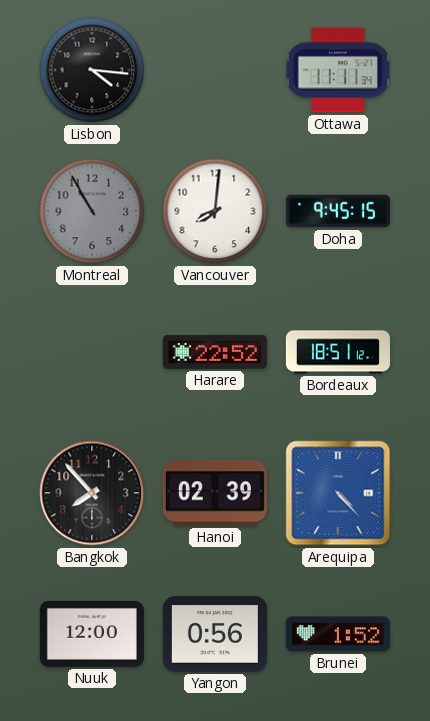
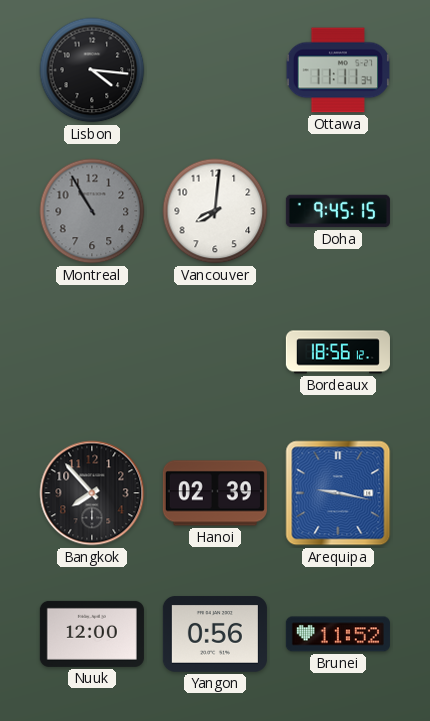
Harare: 22:52 -> none (215, 353)
Bordeaux: 18:51 -> 18:56 (338, 352)
Arequipa: 4:23 -> 9:17 (338, 493)
Brunei: 1:52 -> 11:52 (338, 634)
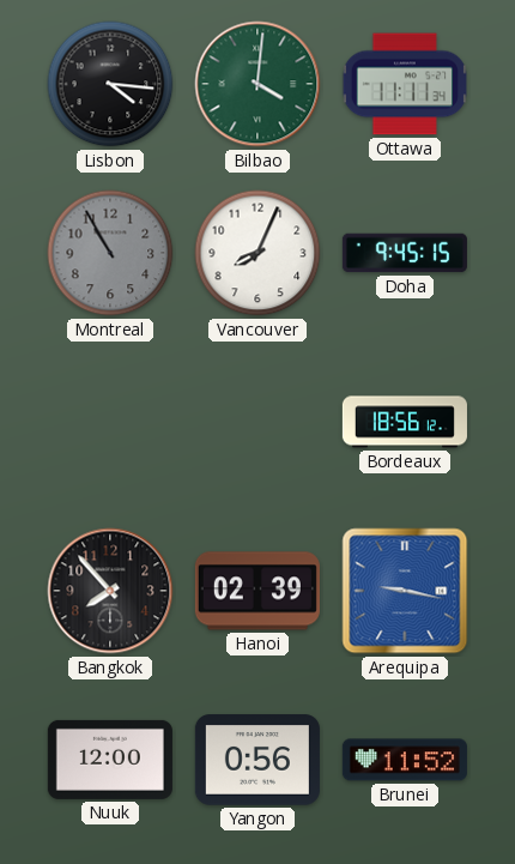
Bilbao: none -> 4:01 (257, 84)
Vancouver: 8:01 -> 8:04 (257, 253)
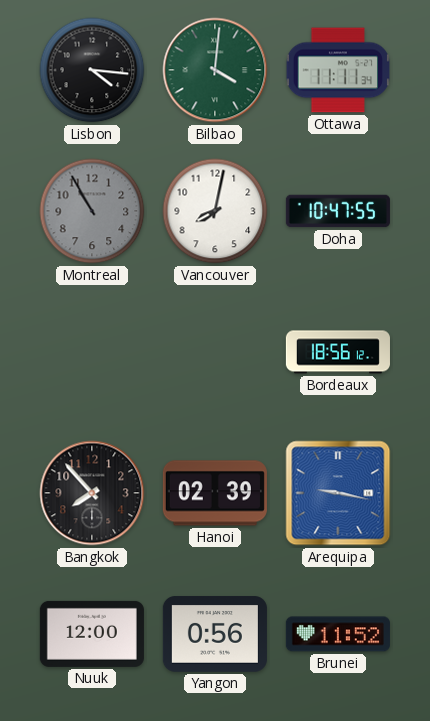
Vancouver: 8:04 -> 8:02 (215, 211)
Doha: 9:45 -> 10:47 (338, 211)
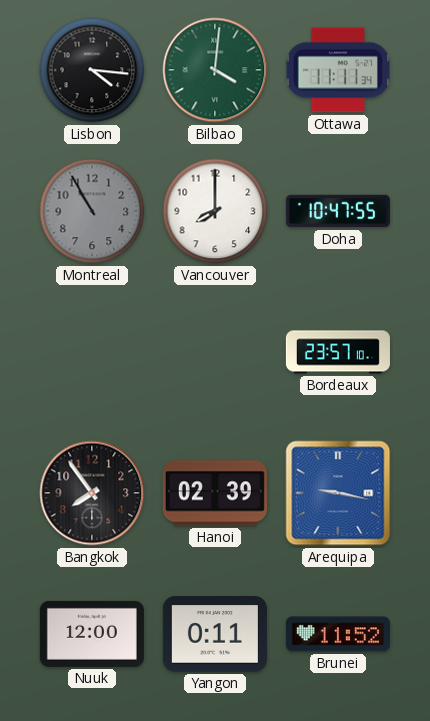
Vancouver: 8:02 -> 8:00 (215, 211)
Bordeaux: 18:56 -> 23:57 (338, 352)
Bangkok: 7:53 -> 7:54 (92, 493)
Yangon: 0:56 -> 0:11 (215, 634)
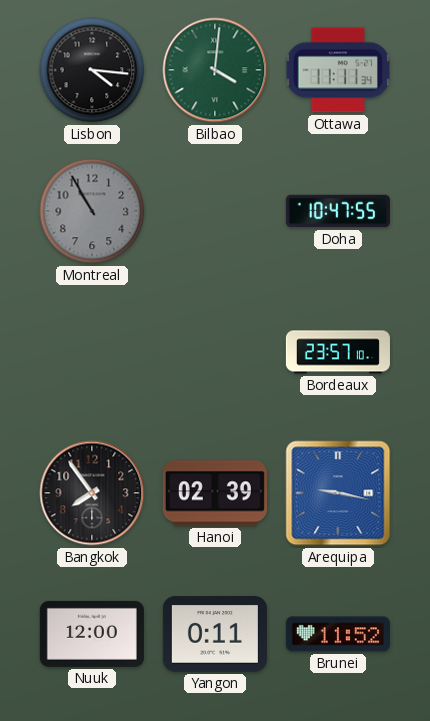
Vancouver: 8:00 -> none (215, 211)
